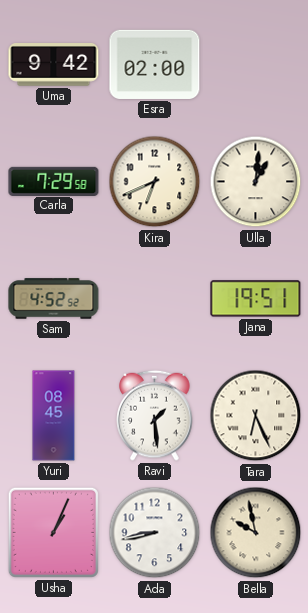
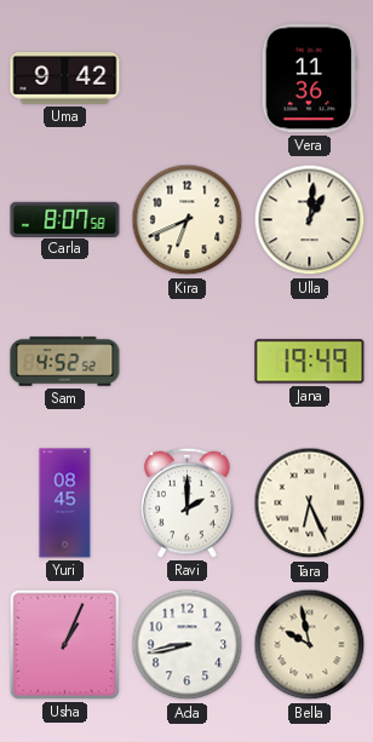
Esra: 02:00 -> none (155, 64)
Vera: none -> 11:36 (309, 79)
Carla: 7:29 -> 8:07 (65, 219)
Jana: 19:51 -> 19:49 (310, 362)
Ravi: 1:29 -> 2:00 (188, 502)
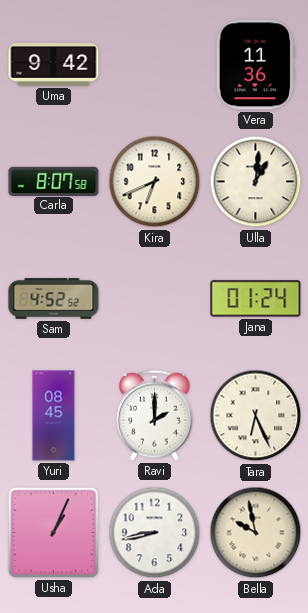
Jana: 19:49 -> 01:24 (256, 299)
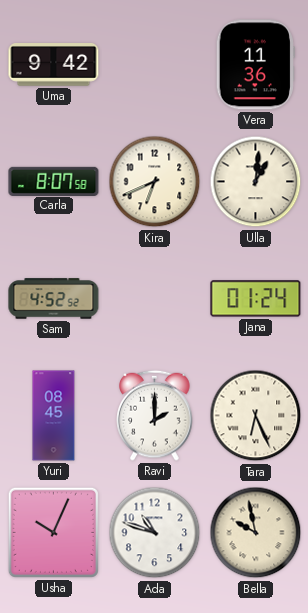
Usha: 1:04 -> 10:04 (53, 532)
Ada: 8:43 -> 10:48 (155, 533)
